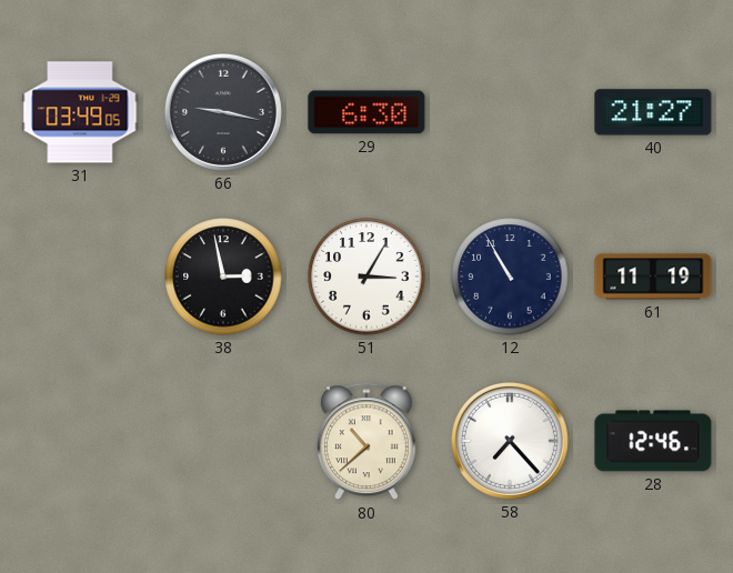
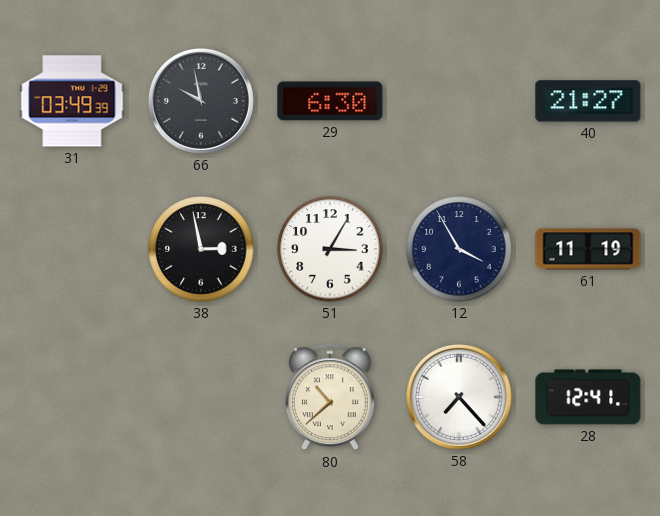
31: 03:49:05 -> 03:49:39 (72, 101)
66: 9:17 -> 9:58 (201, 101)
12: 10:55 -> 3:55 (459, 249)
28: 12:46 -> 12:41 (588, 397)
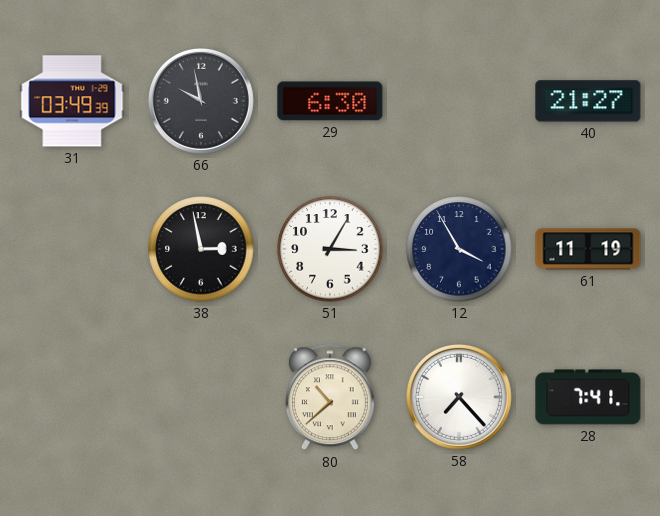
28: 12:41 -> 7:41 (588, 397)
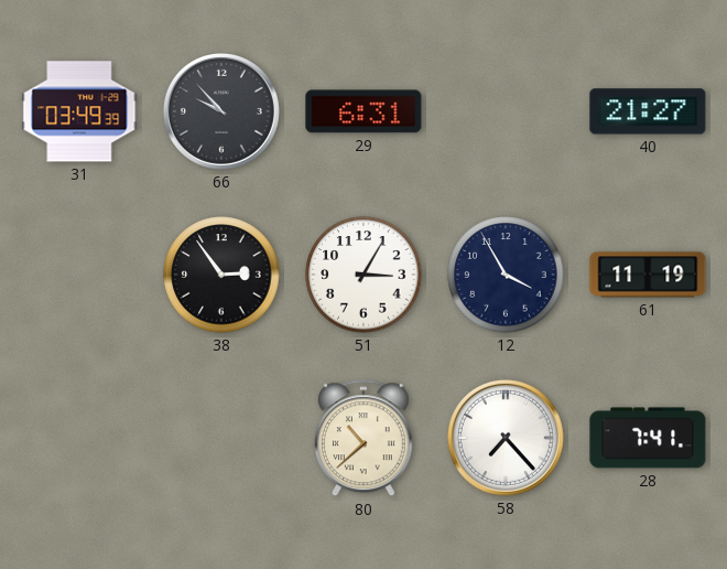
66: 9:58 -> 9:53 (221, 111)
29: 6:30 -> 6:31 (363, 111)
38: 2:58 -> 2:54 (221, 275)
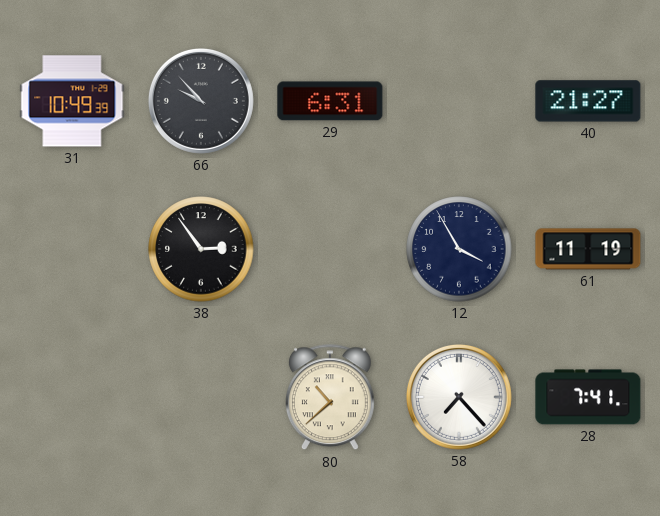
31: 03:49 -> 10:49 (72, 101)
51: 3:05 -> none (363, 275)
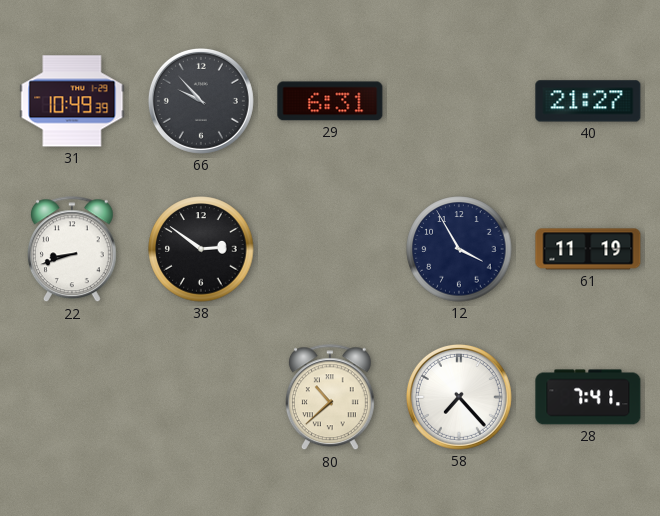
22: none -> 8:42 (72, 250)
38: 2:54 -> 2:51 (201, 249)
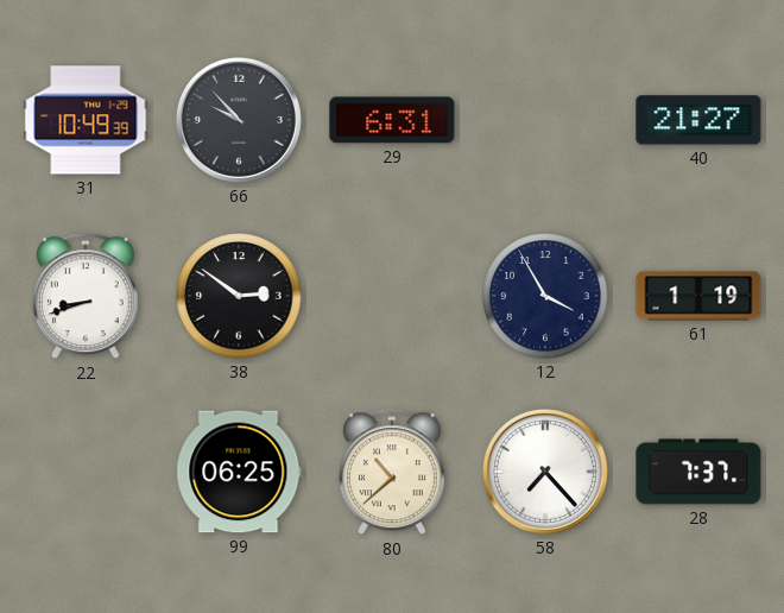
61: 11:19 -> 1:19 (698, 296)
99: none -> 06:25 (239, 472)
28: 7:41 -> 7:37 (698, 472)
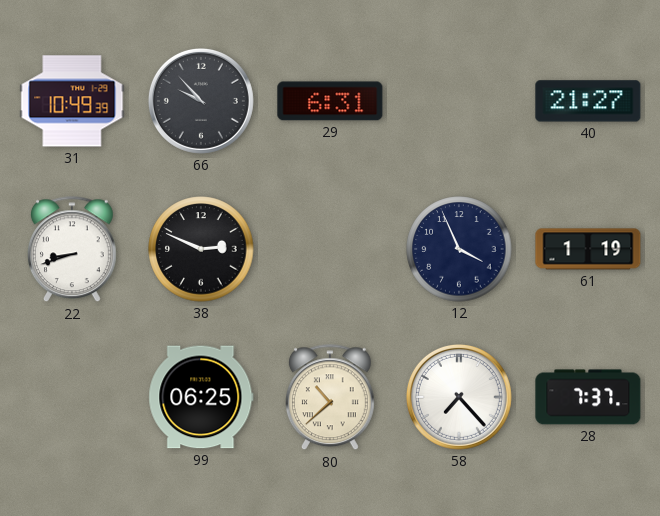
38: 2:51 -> 2:49 (201, 249)
12: 3:55 -> 3:56 (459, 249)
